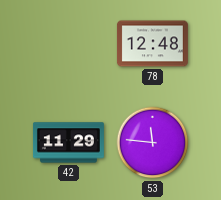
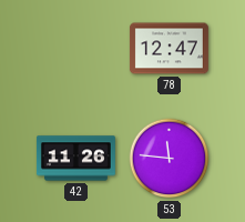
78: 12:48 -> 12:47 (169, 49)
42: 11:29 -> 11:26 (75, 159)
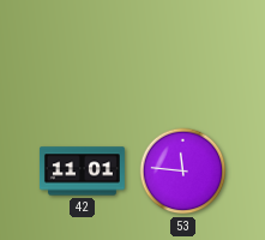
78: 12:47 -> none (169, 49)
42: 11:26 -> 11:01 (82, 172)
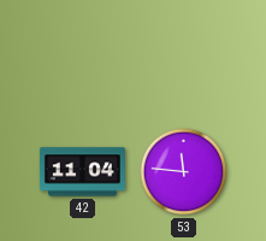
42: 11:01 -> 11:04 (82, 172)
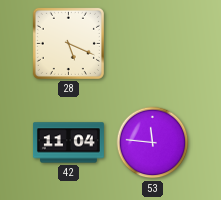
28: none -> 5:19 (68, 43)
